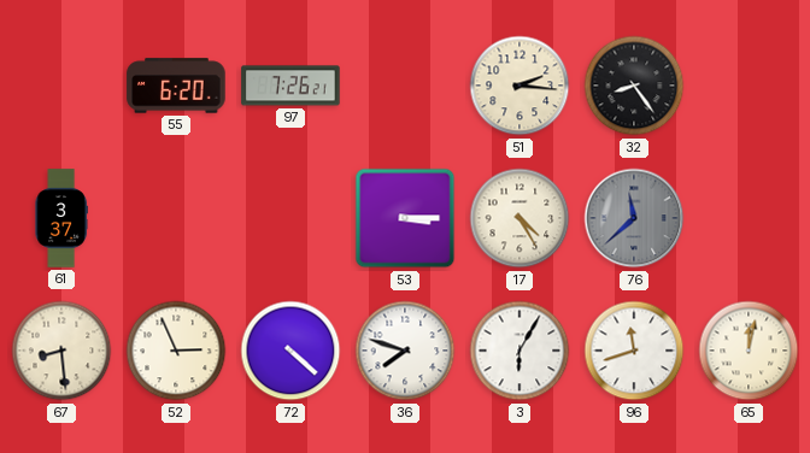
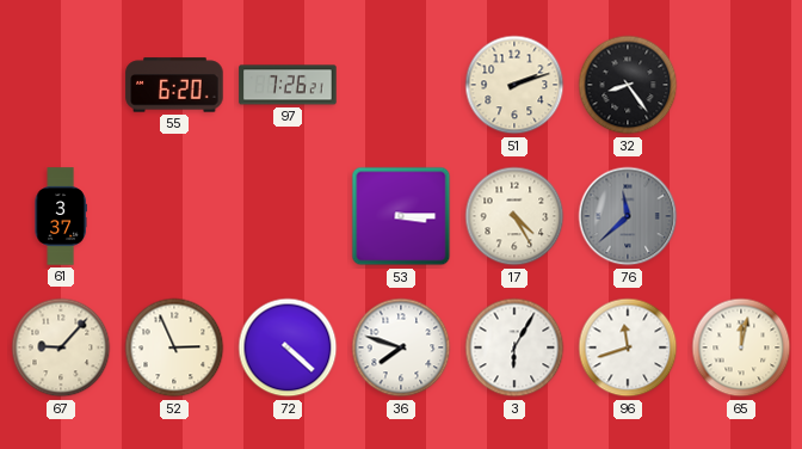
51: 2:16 -> 2:12 (514, 85)
67: 8:29 -> 9:07 (61, 347)
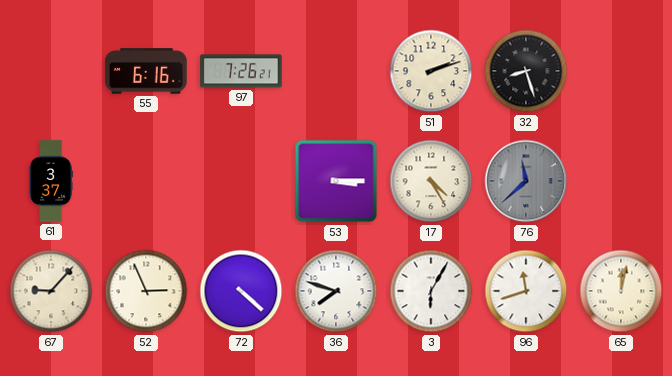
55: 6:20 -> 6:16 (146, 71)
32: 8:24 -> 8:27 (526, 71)
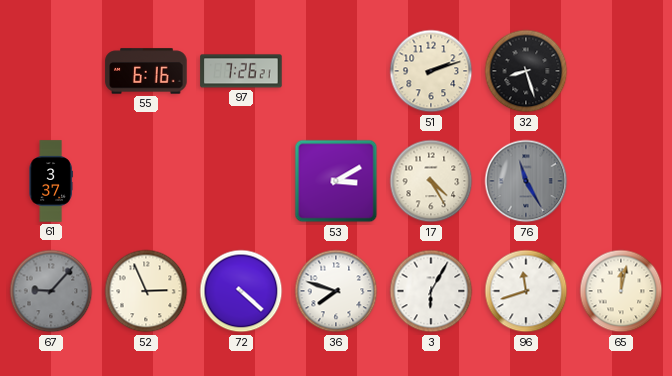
53: 3:15 -> 3:10 (336, 181)
76: 11:38 -> 11:25 (526, 181)
67 dial: cream -> grey (51, 291)
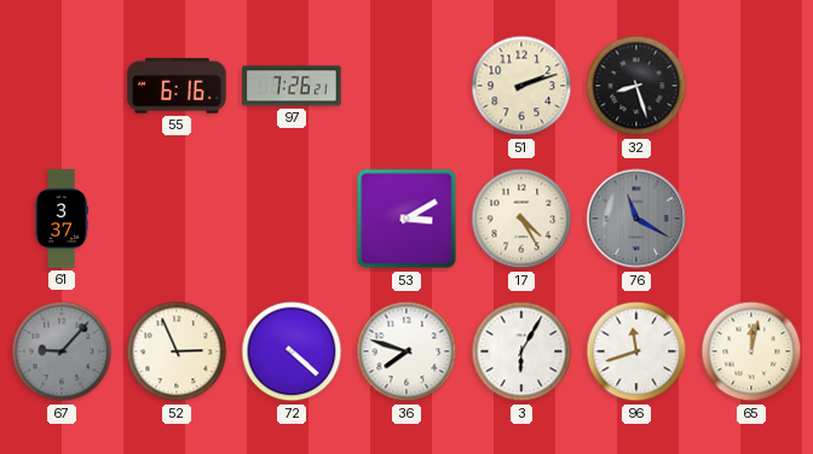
76: 11:25 -> 11:20 (636, 219)
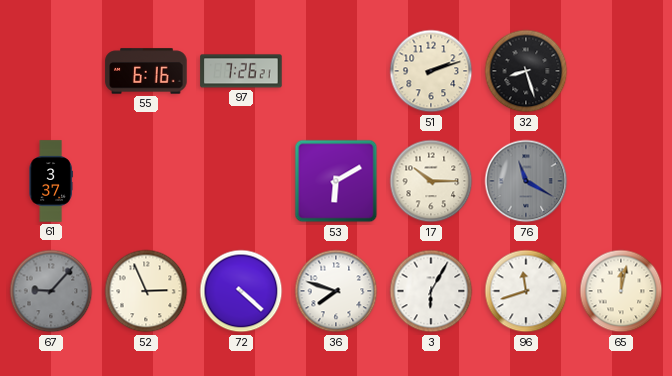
53: 3:10 -> 6:10 (336, 181)
17: 4:25 -> 10:15 (431, 181)
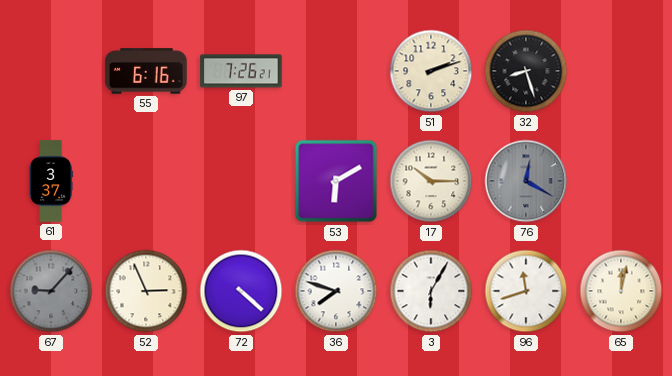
76: 11:20 -> 12:20 (526, 181)
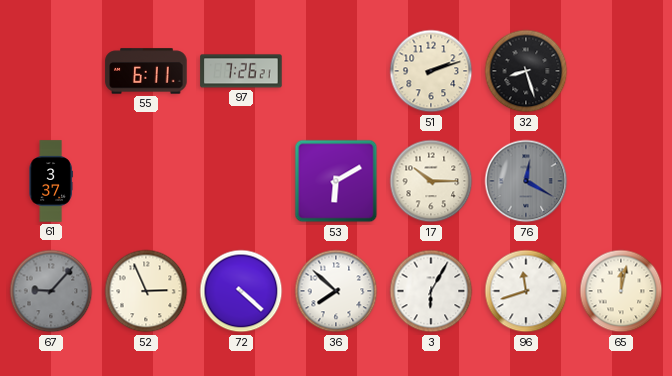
55: 6:16 -> 6:11 (146, 71)
36: 7:48 -> 7:52 (336, 291)
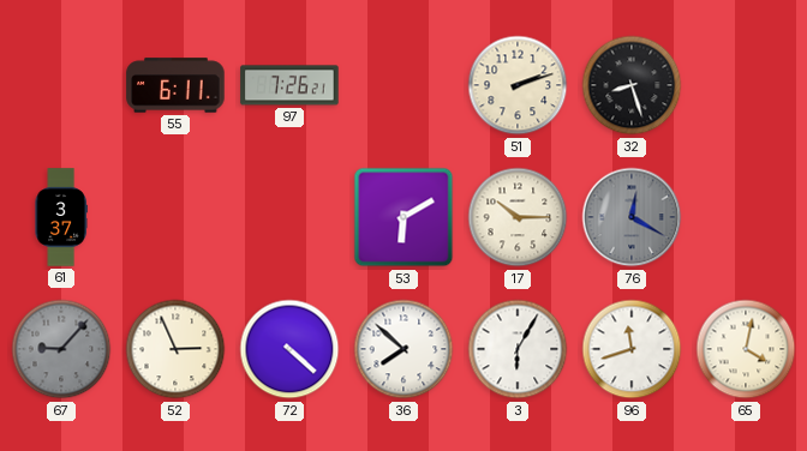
65: 12:02 -> 4:02 (746, 349)
